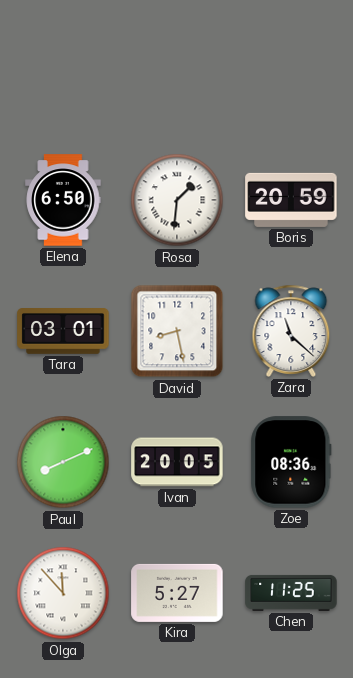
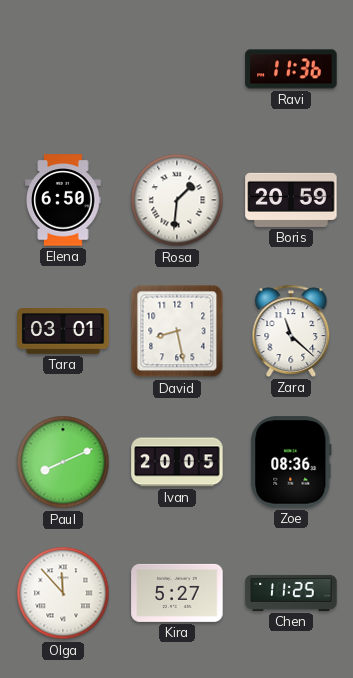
Ravi: none -> 11:36 (291, 69)
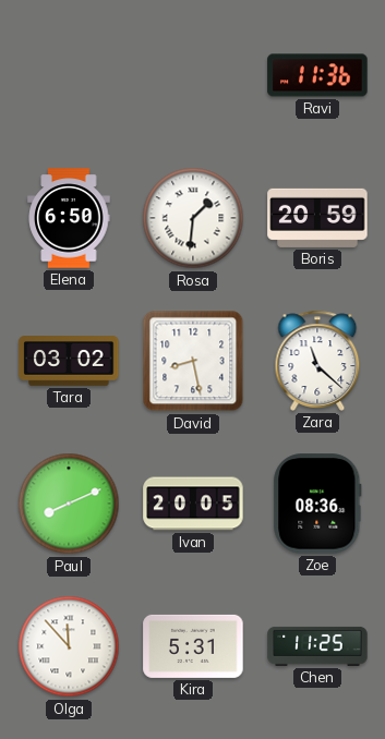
Tara: 03:01 -> 03:02 (69, 361)
Kira: 5:27 -> 5:31 (193, 646)
